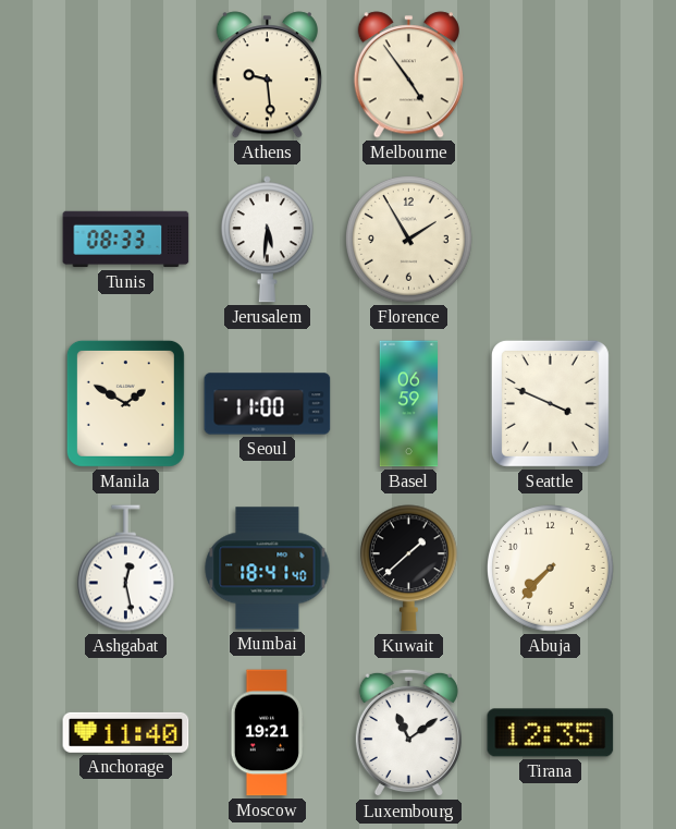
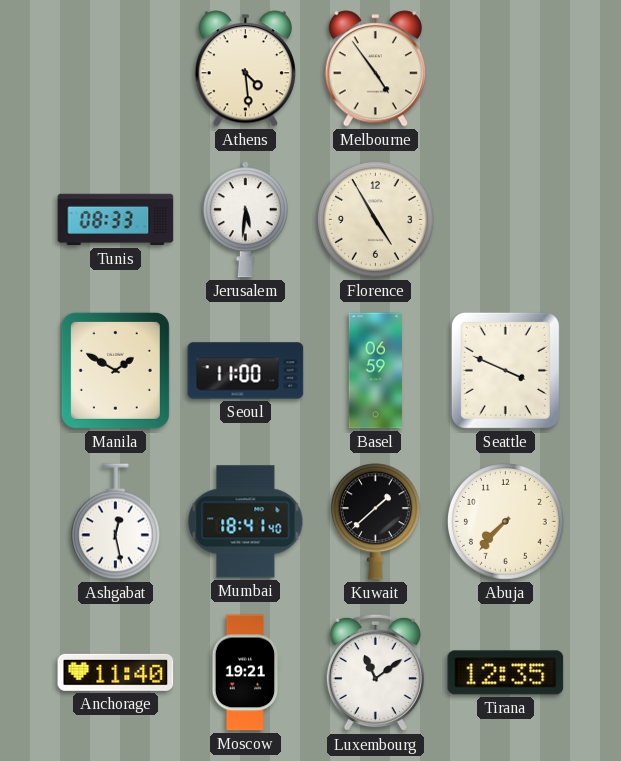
Athens: 9:29 -> 4:29 (245, 69)
Florence: 1:55 -> 4:55 (376, 220)
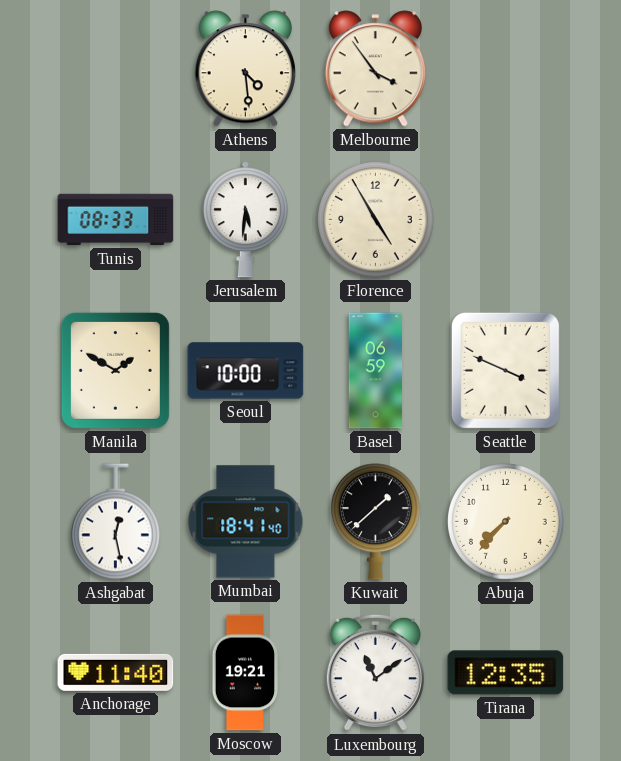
Melbourne: 4:54 -> 3:54 (375, 69)
Seoul: 11:00 -> 10:00 (246, 371)
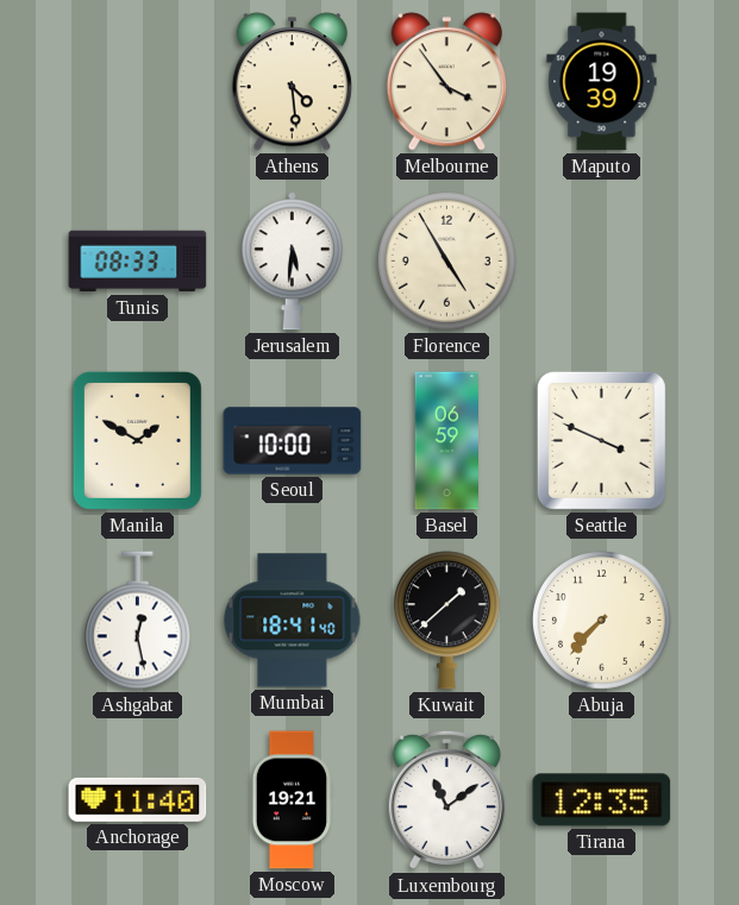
Maputo: none -> 19:39 (602, 82)
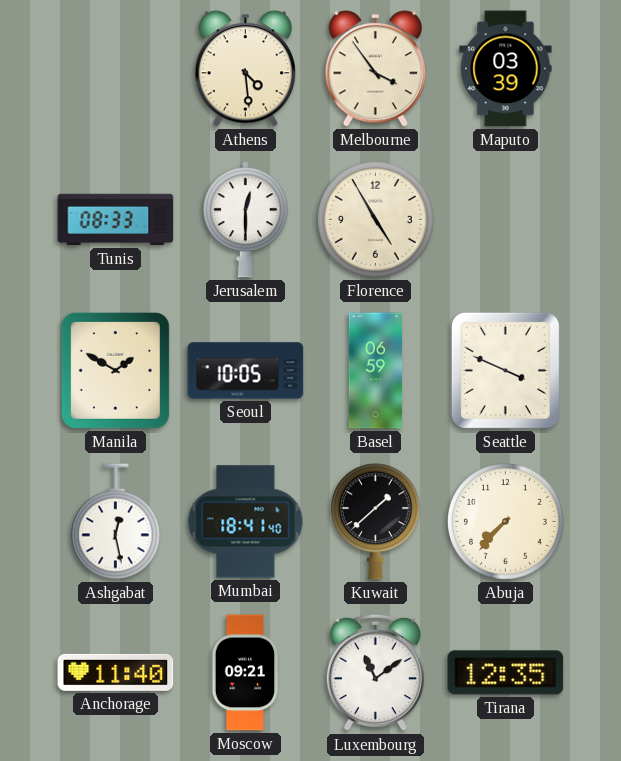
Maputo: 19:39 -> 03:39 (506, 69)
Jerusalem: 5:31 -> 12:30 (245, 220)
Seoul: 10:00 -> 10:05 (246, 371)
Moscow: 19:21 -> 09:21 (245, 673)
